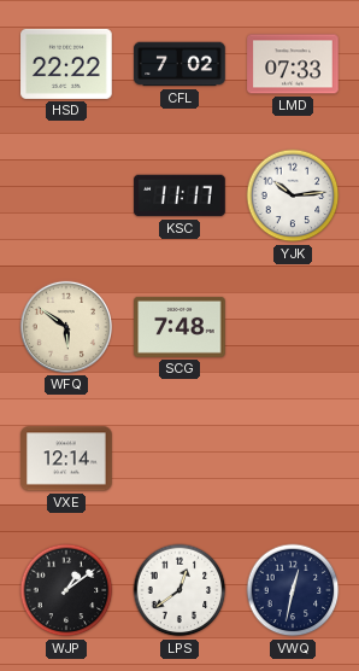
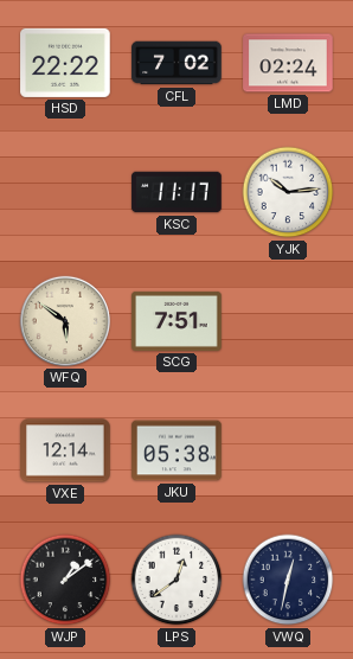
LMD: 07:33 -> 02:24 (288, 63)
SCG: 7:48 -> 7:51 (176, 321)
JKU: none -> 05:38 (176, 450)
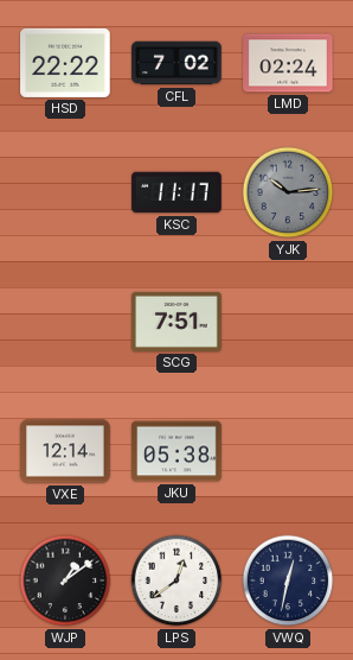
YJK dial: white -> grey (288, 192)
WFQ: 5:51 -> none (65, 321)
